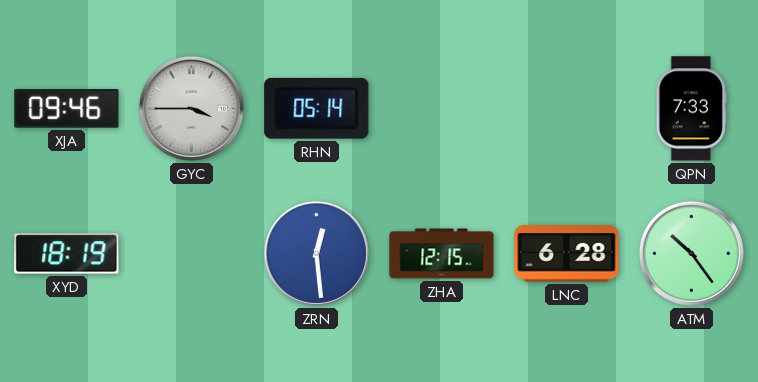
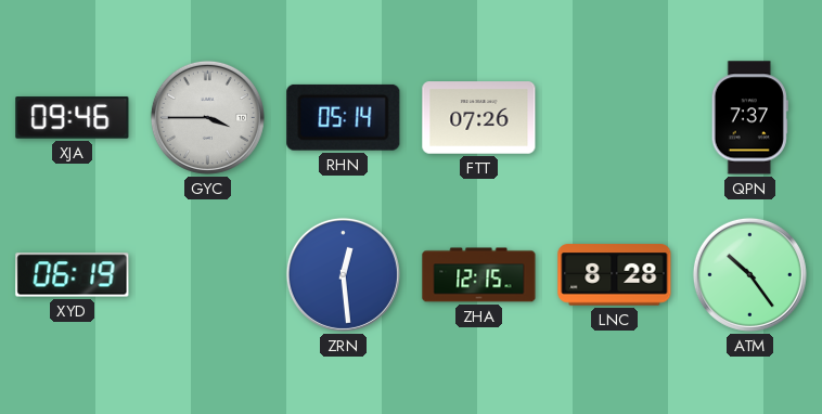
FTT: none -> 07:26 (479, 118)
QPN: 7:33 -> 7:37 (749, 118)
XYD: 18:19 -> 06:19 (73, 275)
LNC: 6:28 -> 8:28 (615, 275)
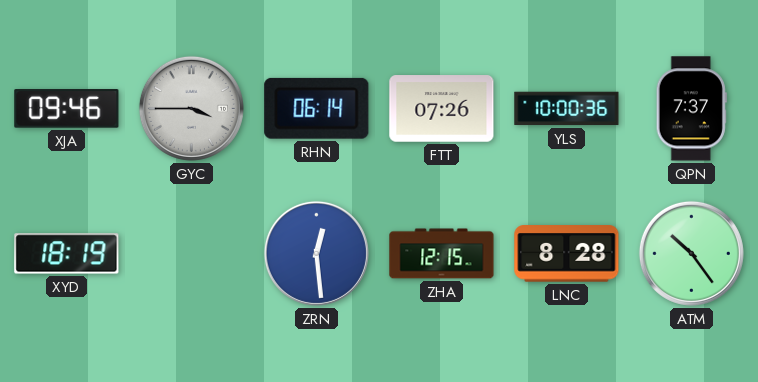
RHN: 05:14 -> 06:14 (317, 108)
YLS: none -> 10:00 (567, 109)
XYD: 06:19 -> 18:19 (67, 254)
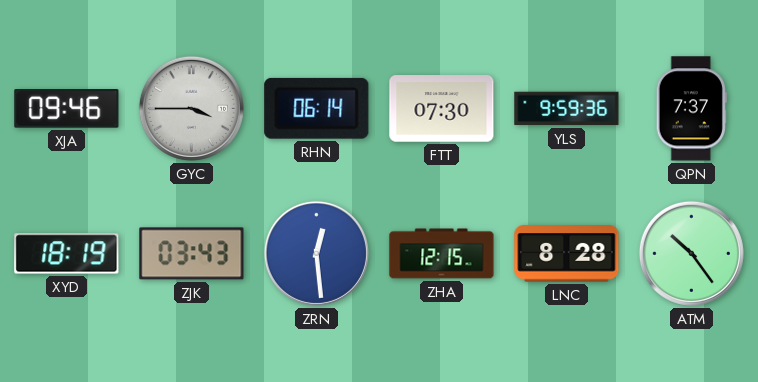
FTT: 07:26 -> 07:30 (442, 109)
YLS: 10:00 -> 9:59 (567, 109)
ZJK: none -> 03:43 (192, 254)
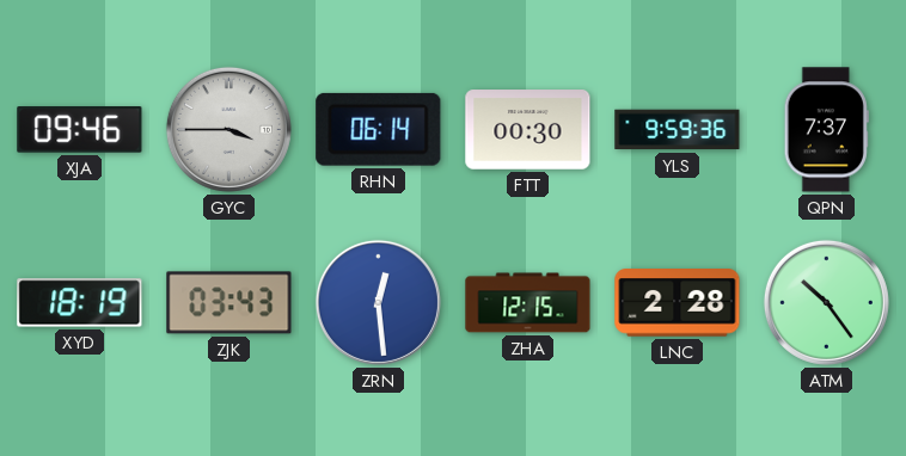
FTT: 07:30 -> 00:30 (528, 130)
LNC: 8:28 -> 2:28 (678, 303)
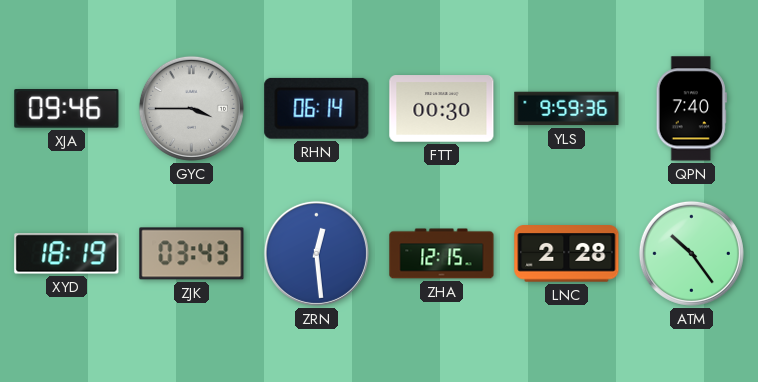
QPN: 7:37 -> 7:40 (691, 109)
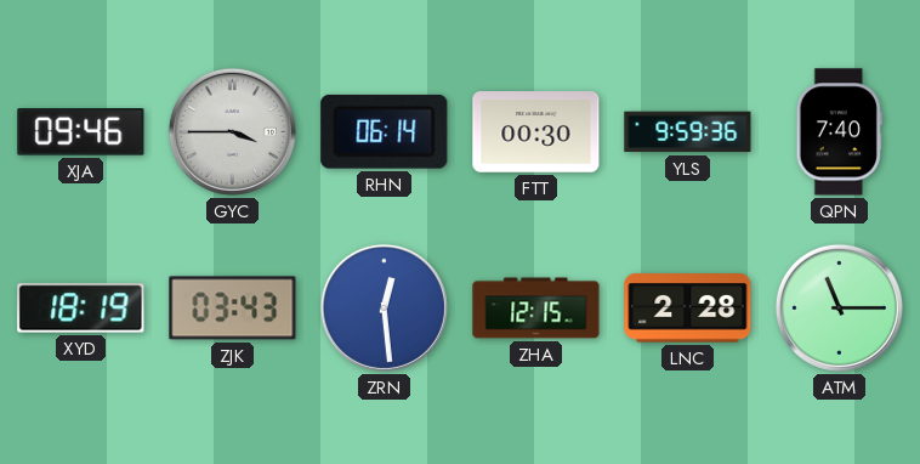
ATM: 10:24 -> 11:15 (839, 307)
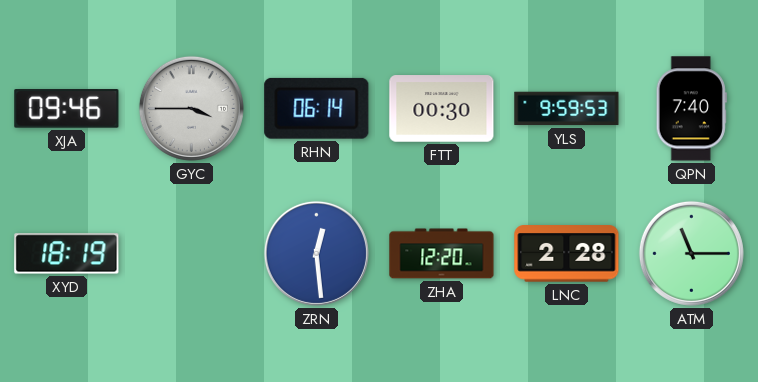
YLS: 9:59:36 -> 9:59:53 (567, 109)
ZJK: 03:43 -> none (233, 309)
ZHA: 12:15 -> 12:20 (442, 254)
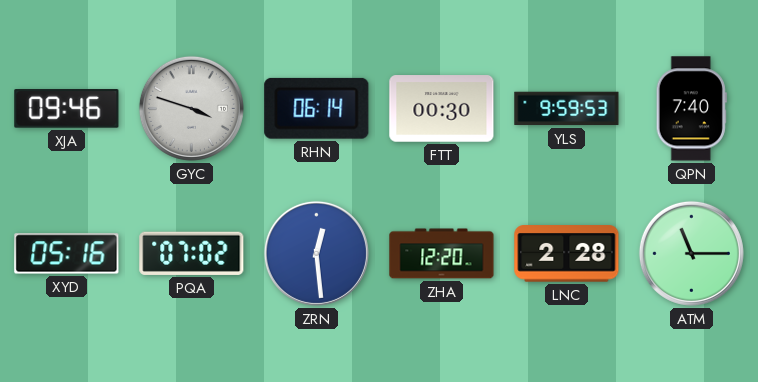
GYC: 3:45 -> 3:48 (191, 108)
XYD: 18:19 -> 05:16 (67, 254)
PQA: none -> 07:02 (192, 253)
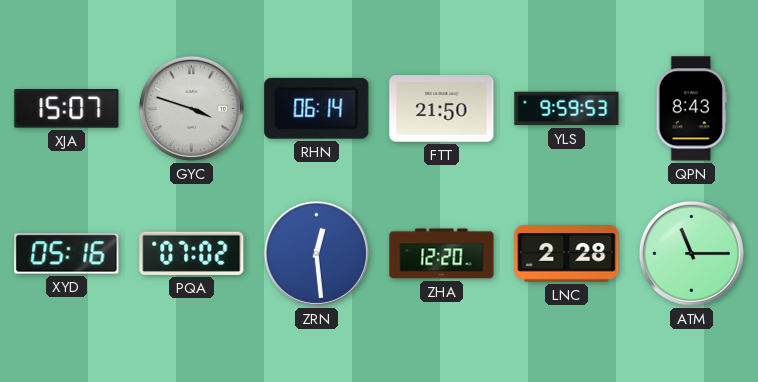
XJA: 09:46 -> 15:07 (67, 109)
FTT: 00:30 -> 21:50 (442, 109)
QPN: 7:40 -> 8:43 (691, 109)
